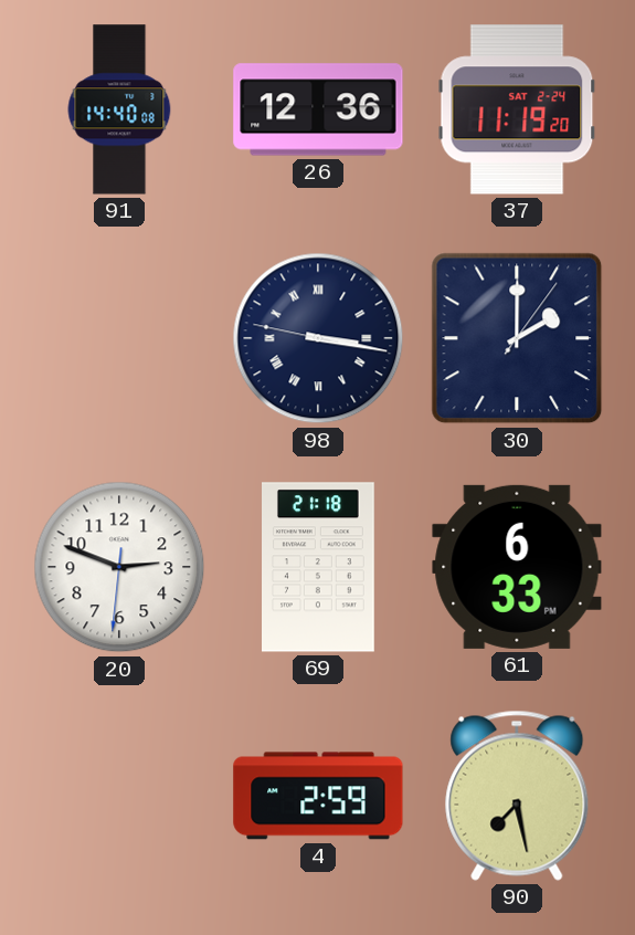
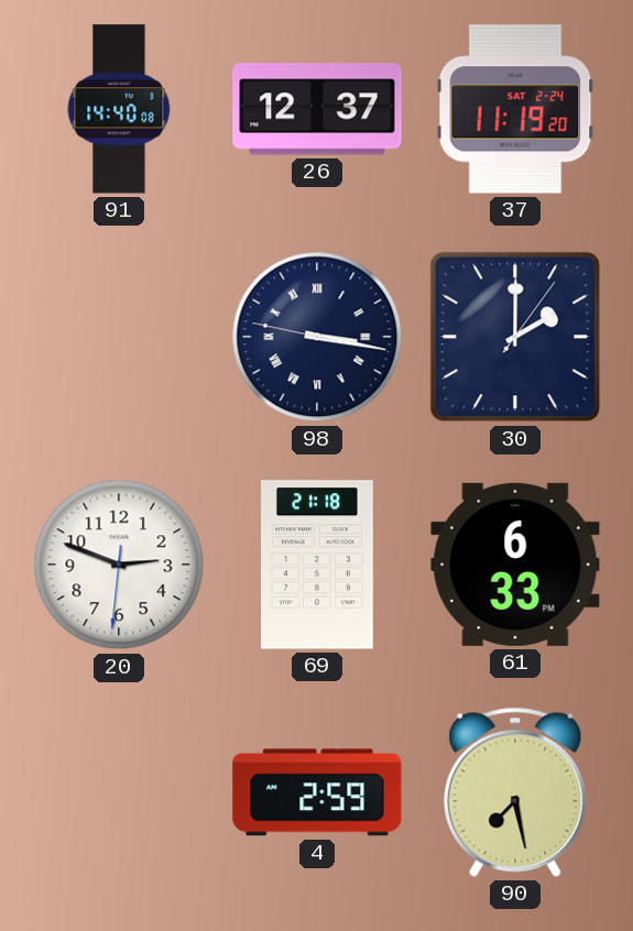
26: 12:36 -> 12:37 (317, 109)
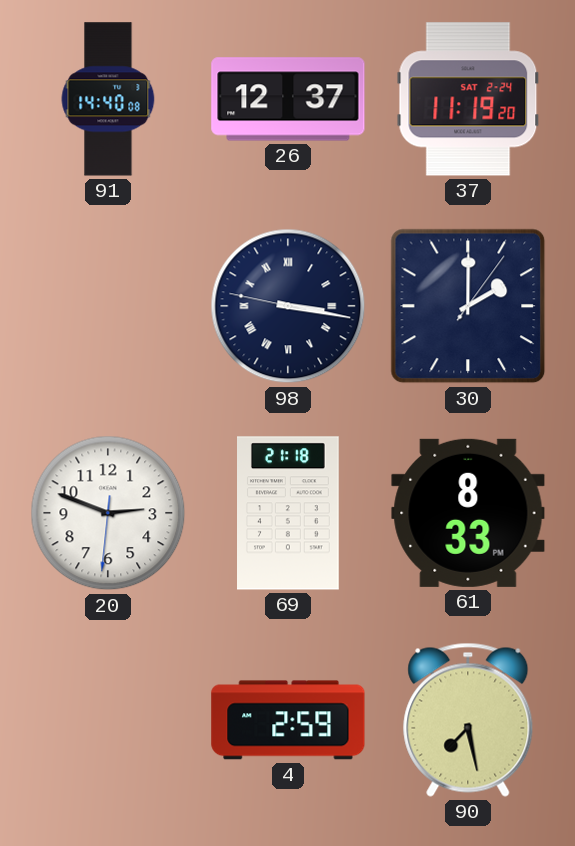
61: 6:33 -> 8:33 (468, 513)
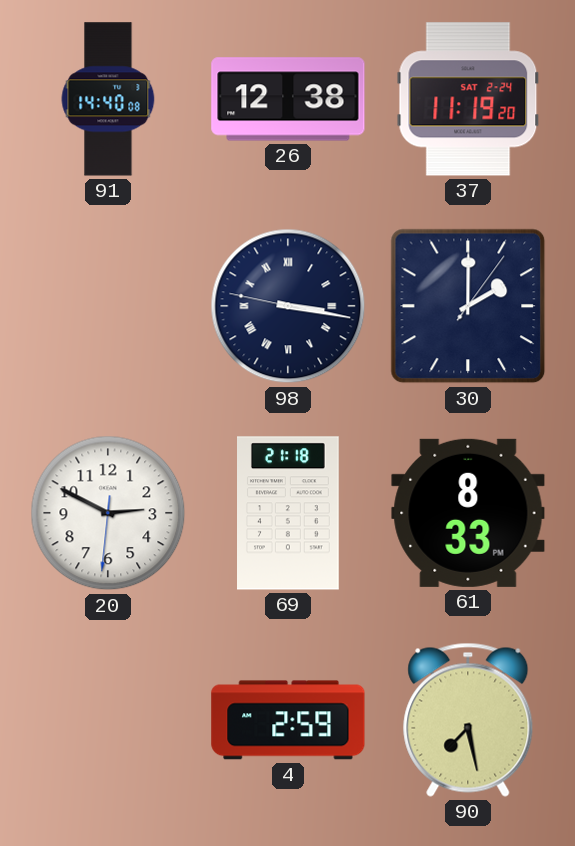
26: 12:37 -> 12:38 (288, 99)
20: 2:48 -> 2:49 (108, 513)
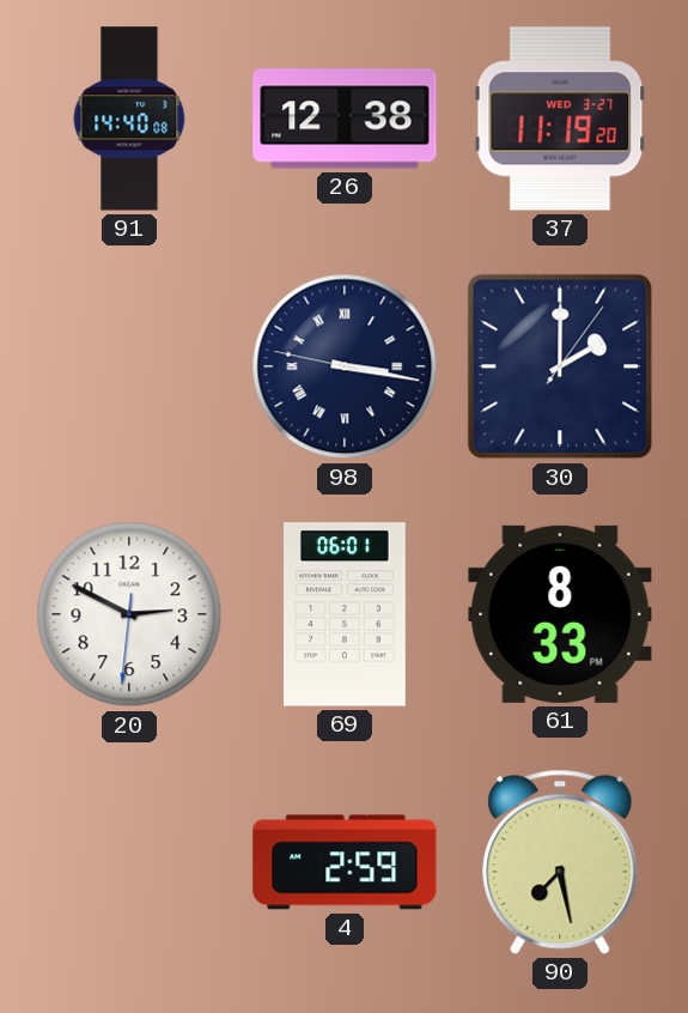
37 date: SAT 2-24 -> WED 3-27 (560, 119)
69: 21:18 -> 06:01 (346, 614)
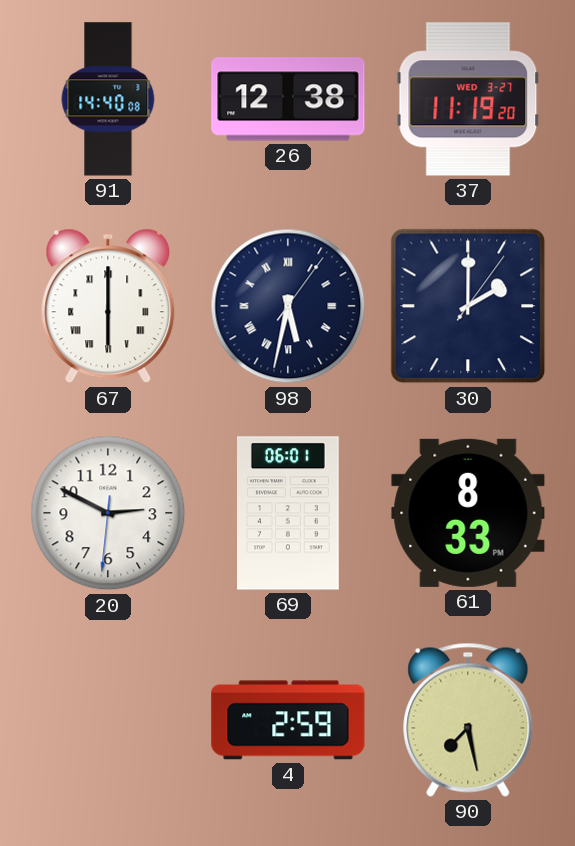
67: none -> 6:00 (108, 306)
98: 3:16 -> 5:32 (288, 306)
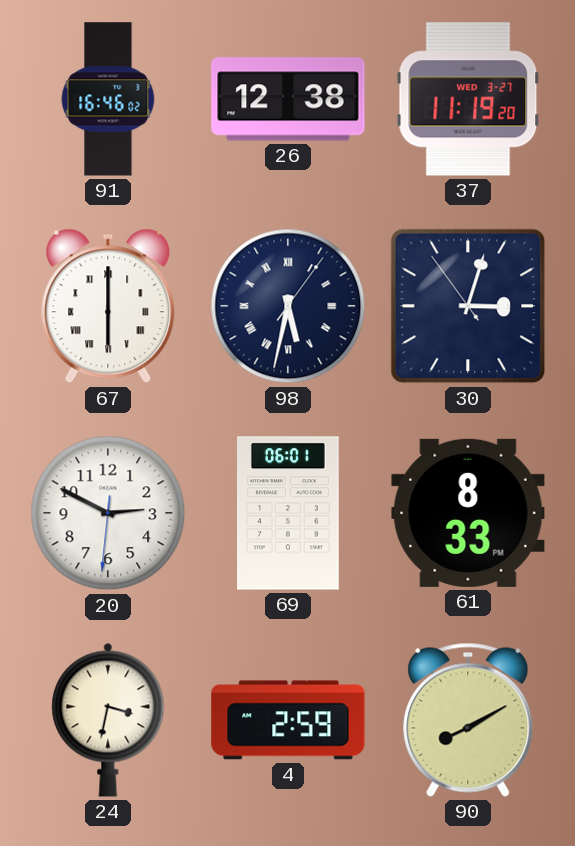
91: 14:40 -> 16:46 (108, 99)
30: 2:00 -> 3:02 (468, 306)
24: none -> 3:32 (108, 720)
90: 7:28 -> 8:10 (468, 720)
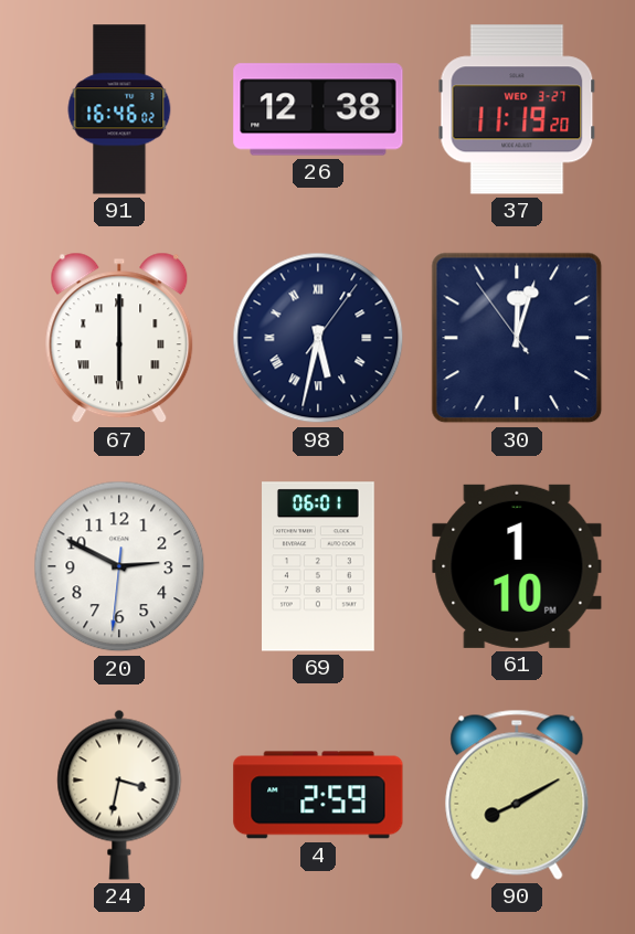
30: 3:02 -> 12:02 (517, 338)
61: 8:33 -> 1:10 (517, 566)
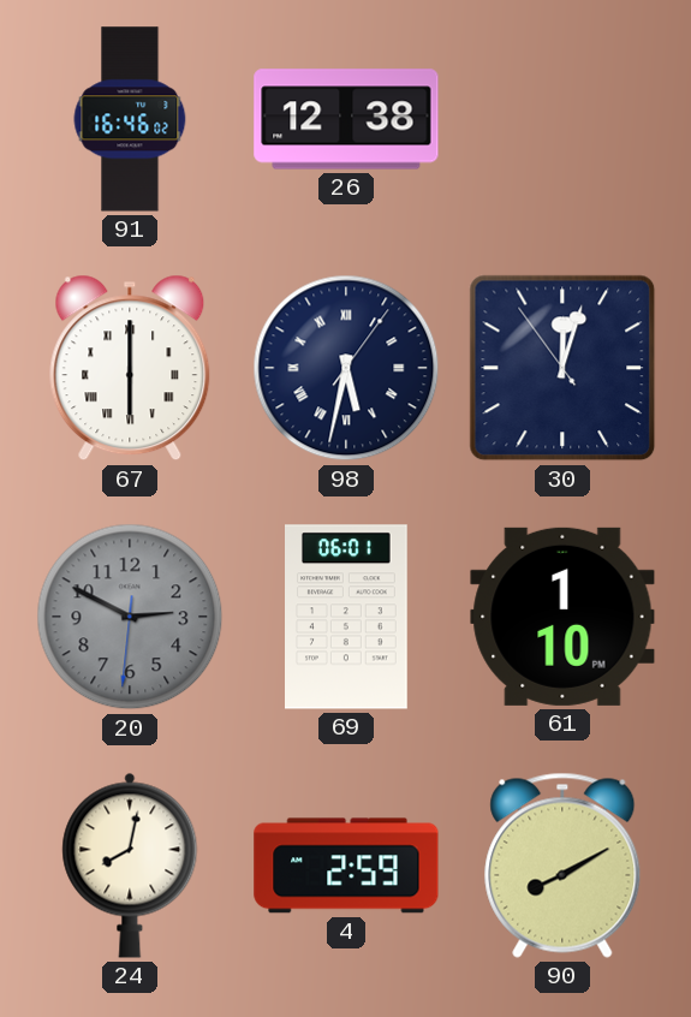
37: 11:19 -> none (517, 109)
20 dial: white -> grey (130, 617)
24: 3:32 -> 8:02 (130, 866)
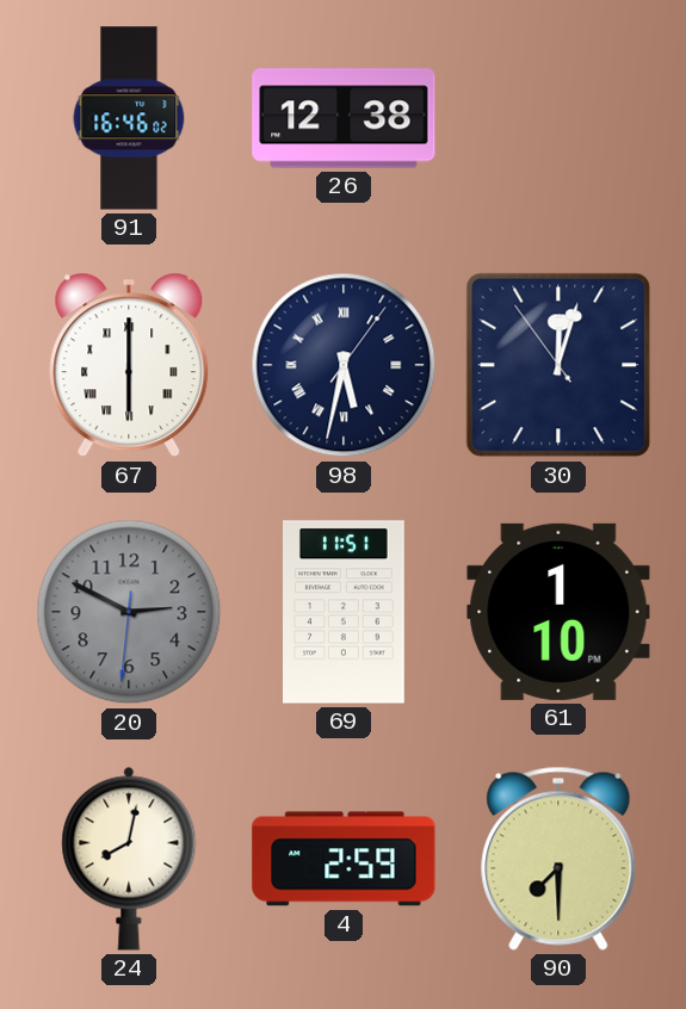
69: 06:01 -> 11:51 (345, 612)
90: 8:10 -> 7:30 (558, 859)
